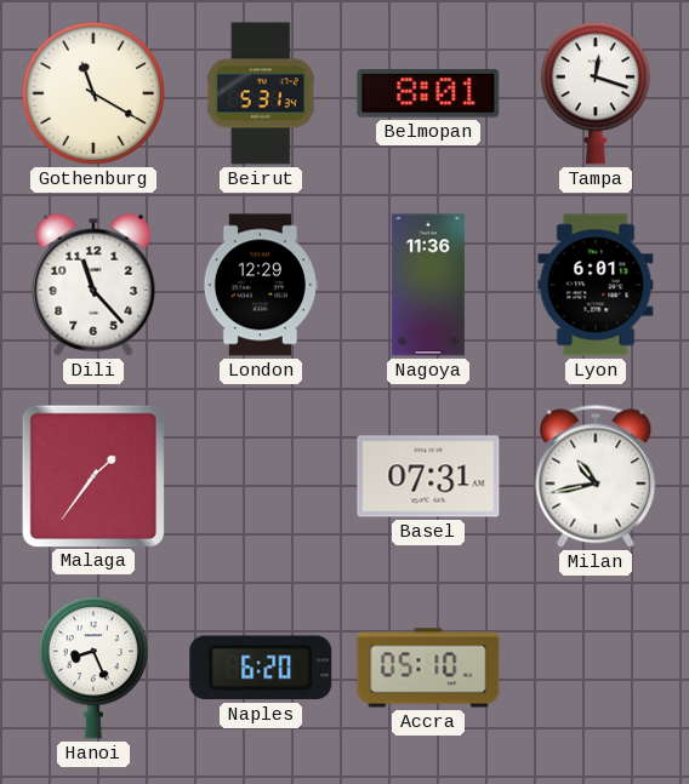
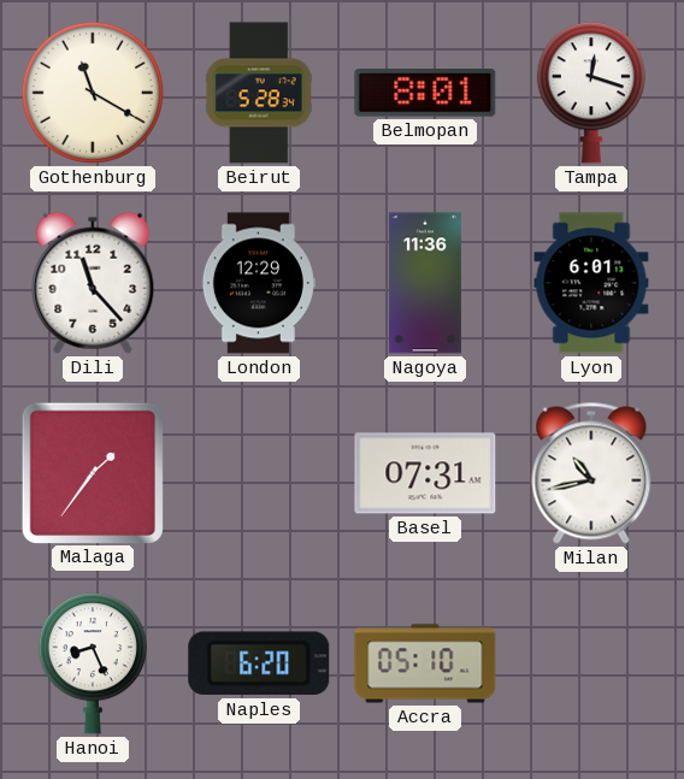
Beirut: 5:31 -> 5:28 (259, 93)
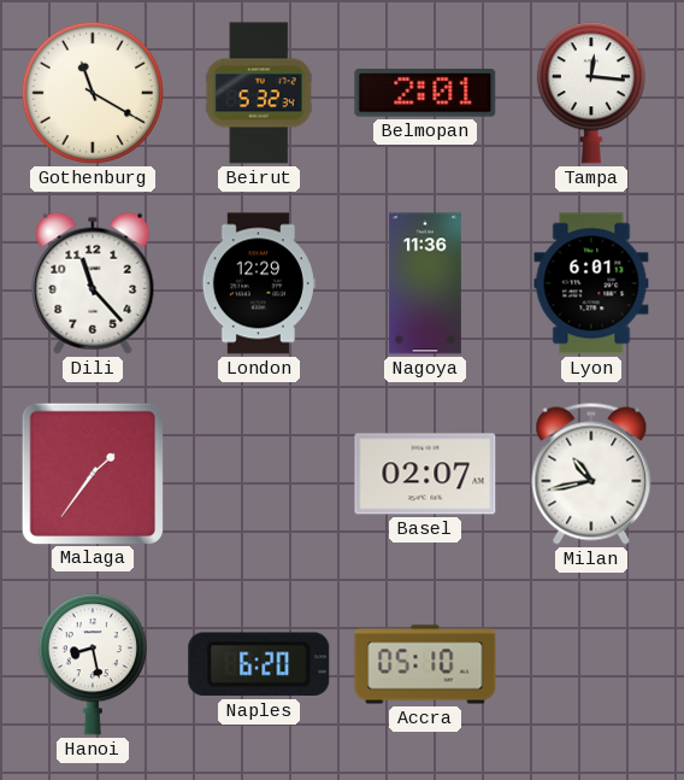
Beirut: 5:28 -> 5:32 (259, 93)
Belmopan: 8:01 -> 2:01 (425, 94)
Tampa: 12:18 -> 12:16 (591, 93)
Basel: 07:31 -> 02:07 (425, 474)
Hanoi: 8:26 -> 8:28 (93, 664)
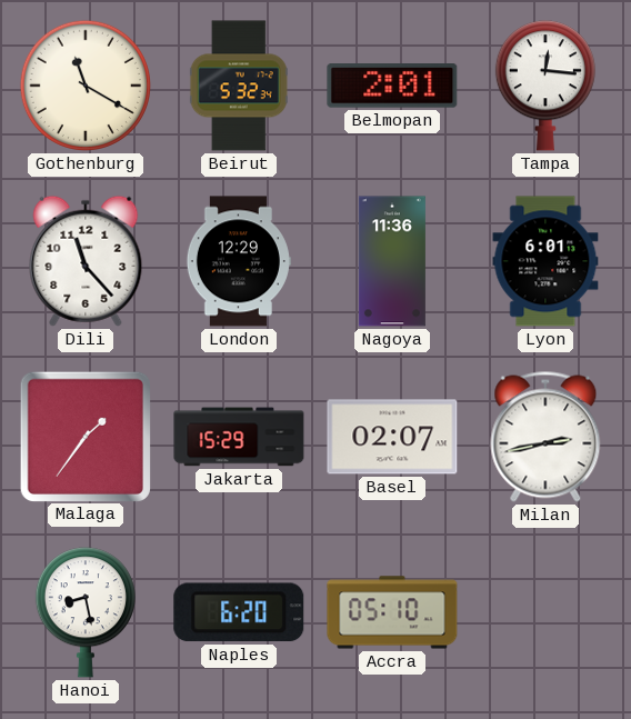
Jakarta: none -> 15:29 (239, 437)
Milan: 10:43 -> 2:43 (545, 437)
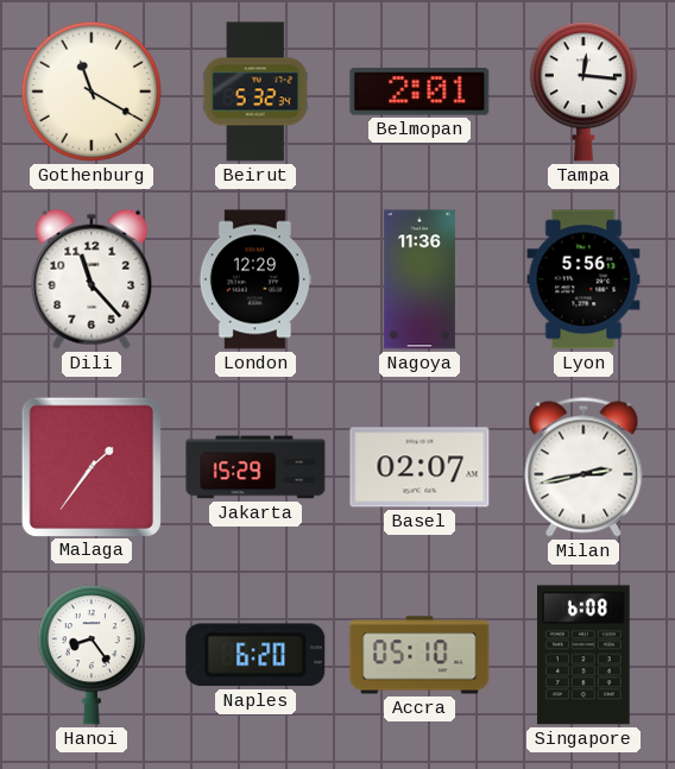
Lyon: 6:01 -> 5:56 (583, 279)
Hanoi: 8:28 -> 8:24 (92, 655)
Singapore: none -> 6:08 (583, 655)
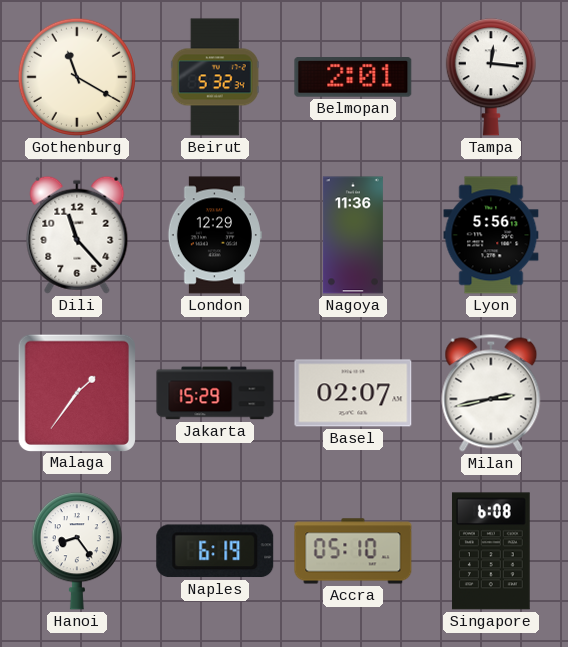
Naples: 6:20 -> 6:19 (215, 551)
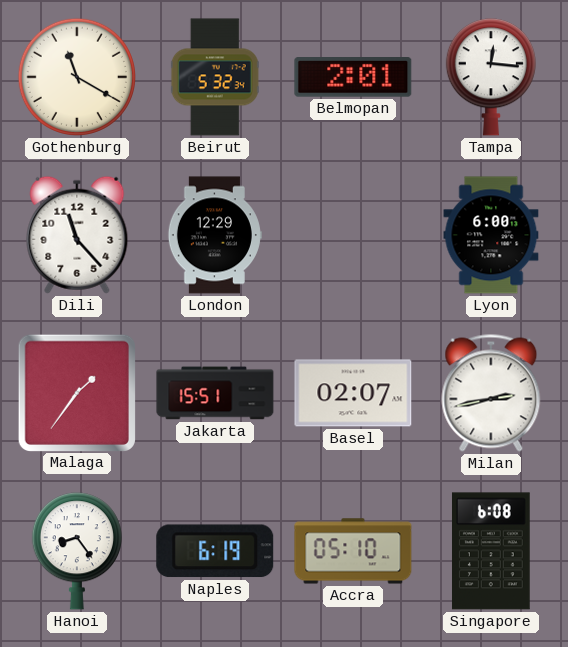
Nagoya: 11:36 -> none (353, 235)
Lyon: 5:56 -> 6:00 (491, 235)
Jakarta: 15:29 -> 15:51 (215, 393)
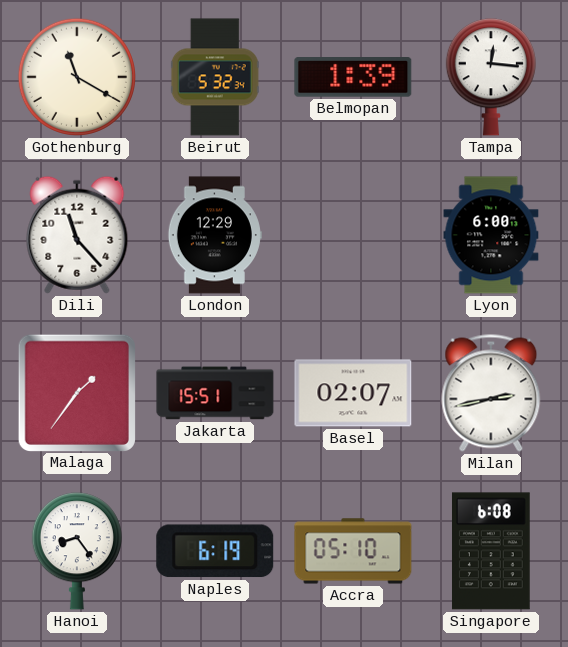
Belmopan: 2:01 -> 1:39 (353, 78)
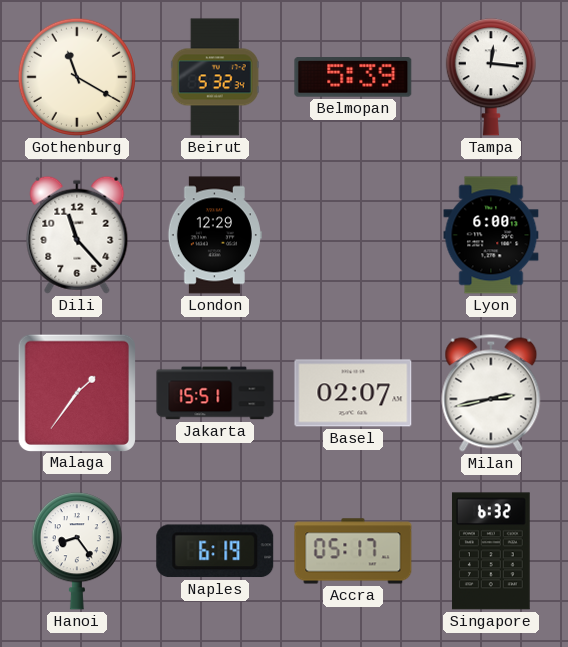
Belmopan: 1:39 -> 5:39 (353, 78)
Accra: 05:10 -> 05:17 (353, 551)
Singapore: 6:08 -> 6:32 (491, 551)
